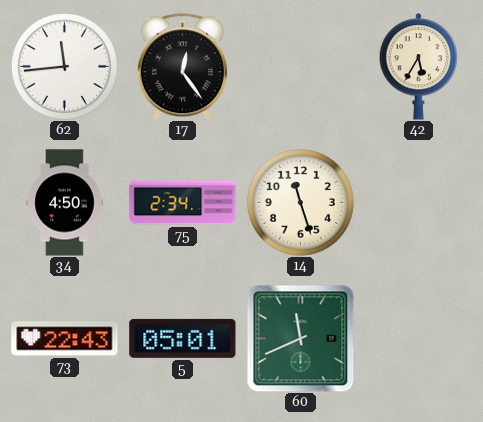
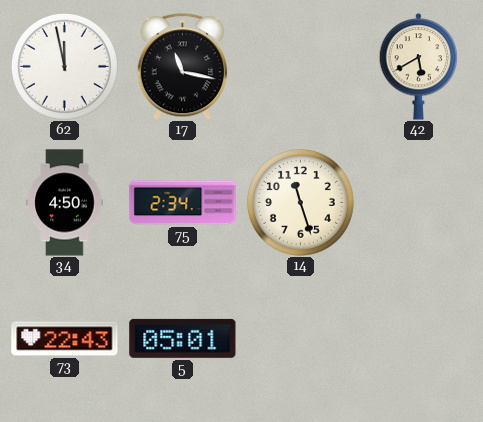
62: 11:44 -> 11:58 (64, 66)
17: 12:24 -> 11:17 (182, 67)
42: 5:35 -> 5:40 (419, 67)
60: 11:41 -> none (300, 338)
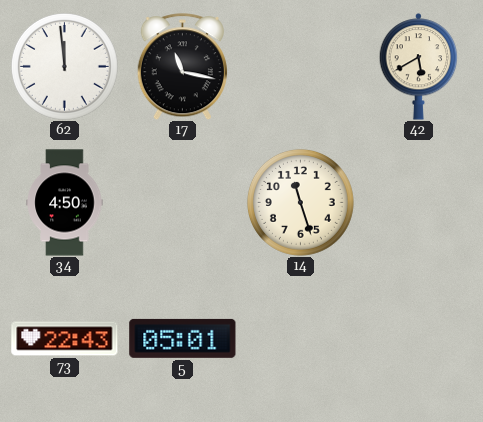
62: 11:58 -> 11:59 (64, 66)
75: 2:34 -> none (183, 203)
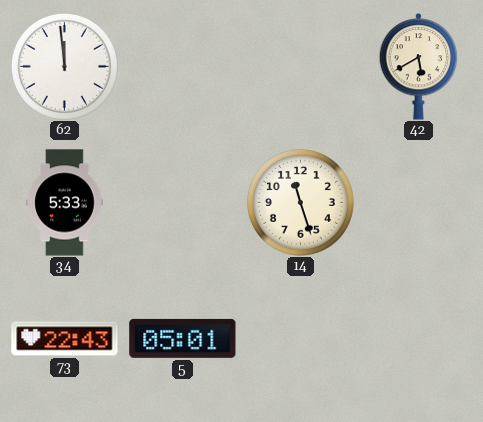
17: 11:17 -> none (182, 67)
34: 4:50 -> 5:33 (65, 203)
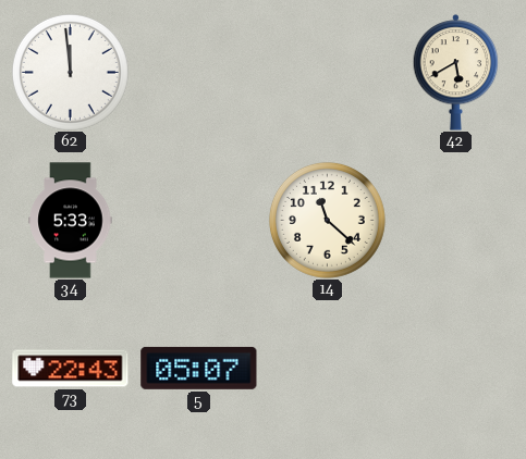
14: 11:27 -> 11:22 (327, 220)
5: 05:01 -> 05:07 (199, 368)
